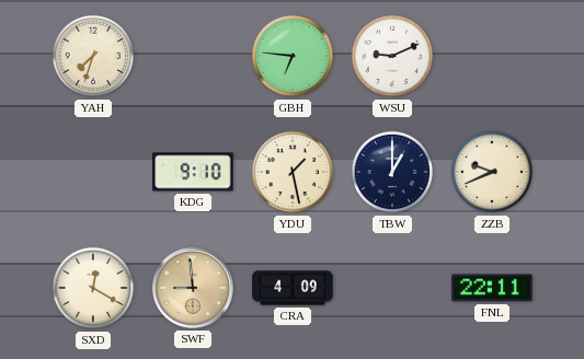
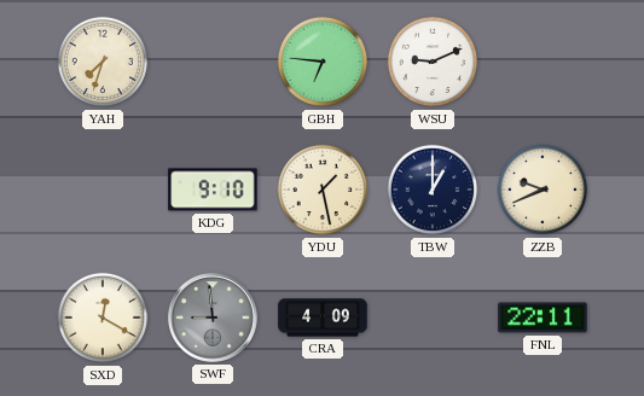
SWF dial: champagne -> grey (213, 318)
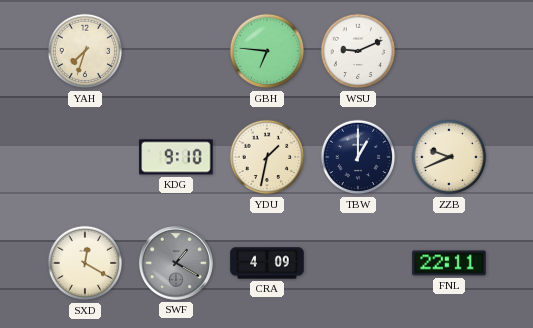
YDU: 1:28 -> 1:32 (267, 157)
SWF: 8:59 -> 1:20 (176, 263)
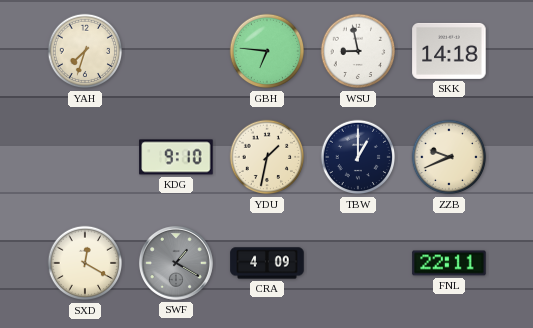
WSU: 9:11 -> 8:58 (358, 51)
SKK: none -> 14:18 (449, 51)
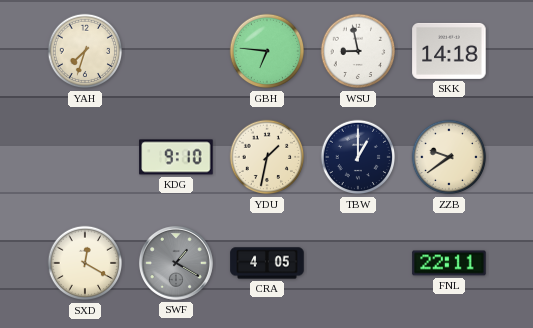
ZZB: 9:41 -> 9:39 (449, 157)
CRA: 4:09 -> 4:05 (267, 263)
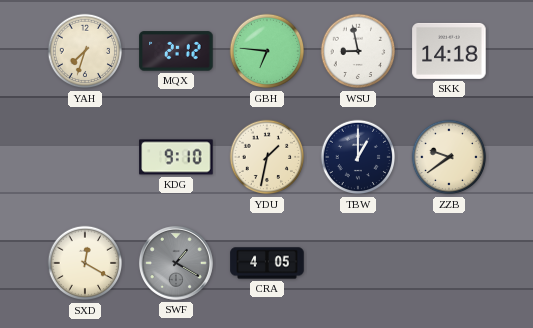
MQX: none -> 2:12 (176, 51)
FNL: 22:11 -> none (449, 263)
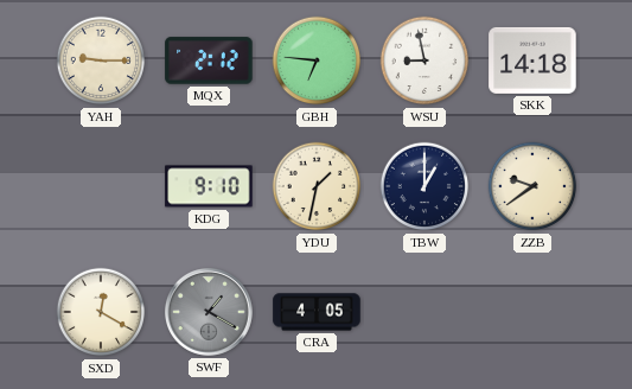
YAH: 7:33 -> 9:15 (101, 60)
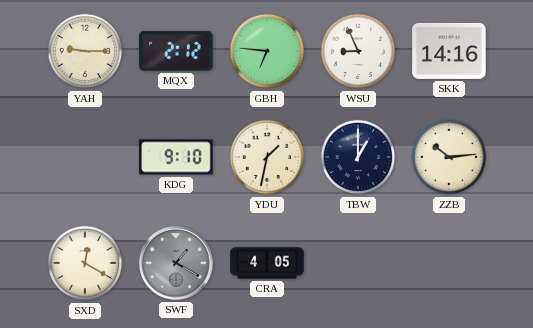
WSU: 8:58 -> 8:56 (358, 51)
SKK: 14:18 -> 14:16 (449, 51)
ZZB: 9:39 -> 10:14 (449, 157)
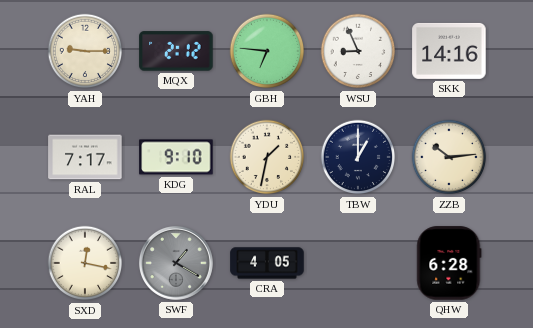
RAL: none -> 7:17 (85, 157)
SXD: 12:20 -> 12:17 (85, 263)
QHW: none -> 6:28 (449, 263)
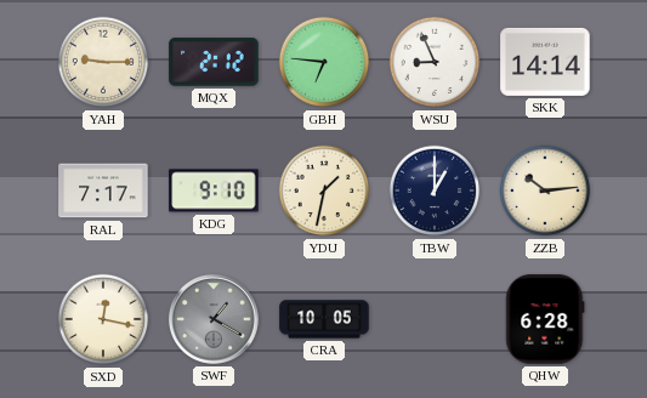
SKK: 14:16 -> 14:14 (545, 62)
CRA: 4:05 -> 10:05 (324, 319)
